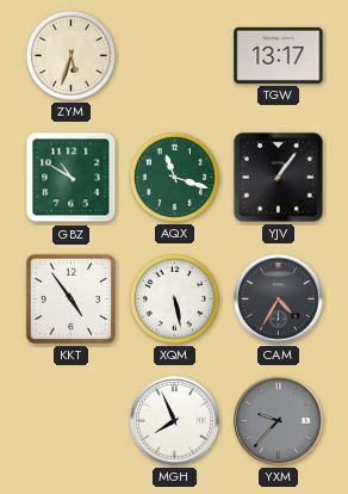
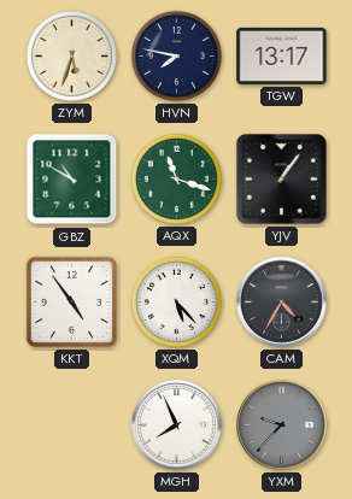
HVN: none -> 7:47 (176, 55)
XQM: 5:28 -> 5:23 (176, 301)
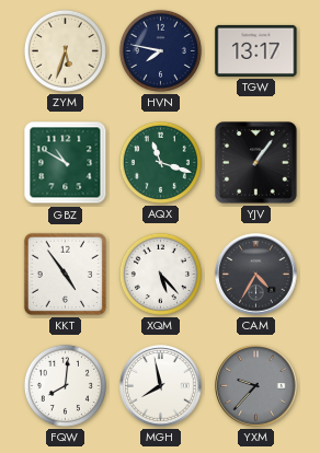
FQW: none -> 8:01 (65, 385)
MGH: 7:56 -> 7:58 (161, 386)
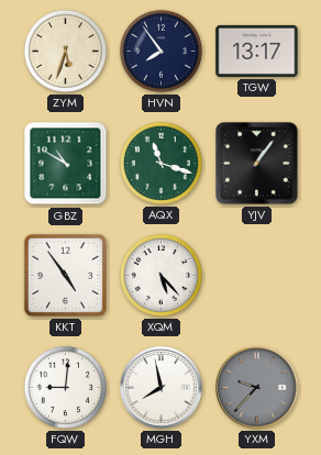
HVN: 7:47 -> 7:54 (160, 51)
CAM: 4:35 -> none (256, 275)
FQW: 8:01 -> 9:01 (65, 387)
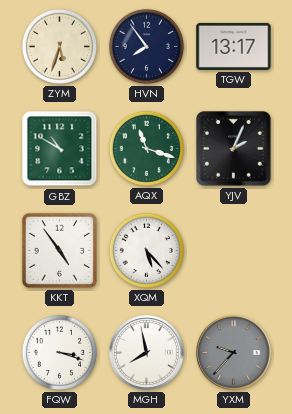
YJV: 1:06 -> 2:04 (234, 149)
FQW: 9:01 -> 3:18 (59, 352)
